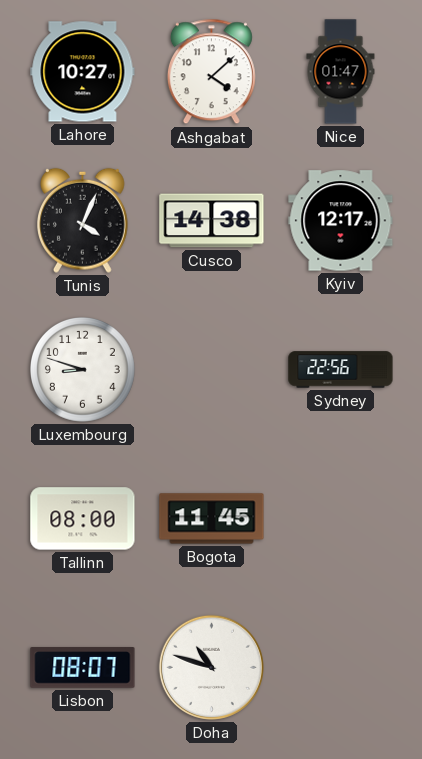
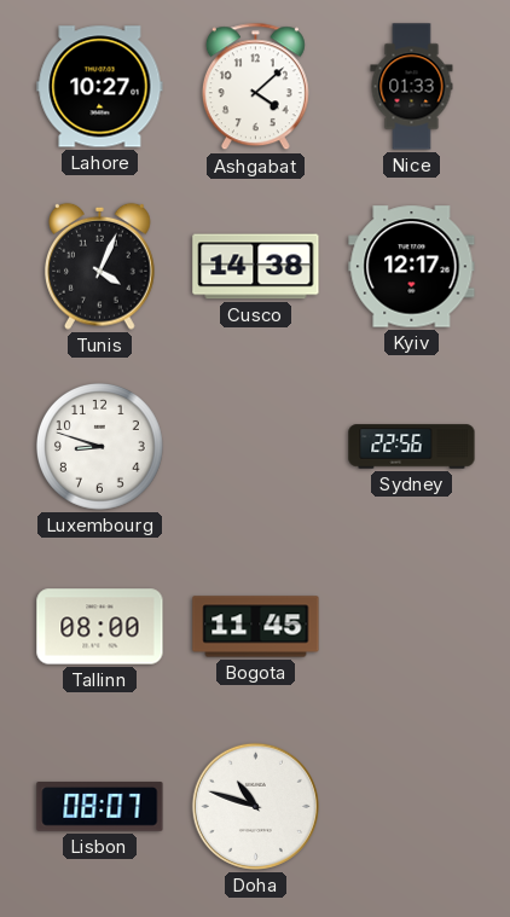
Nice: 01:47 -> 01:33 (412, 87)
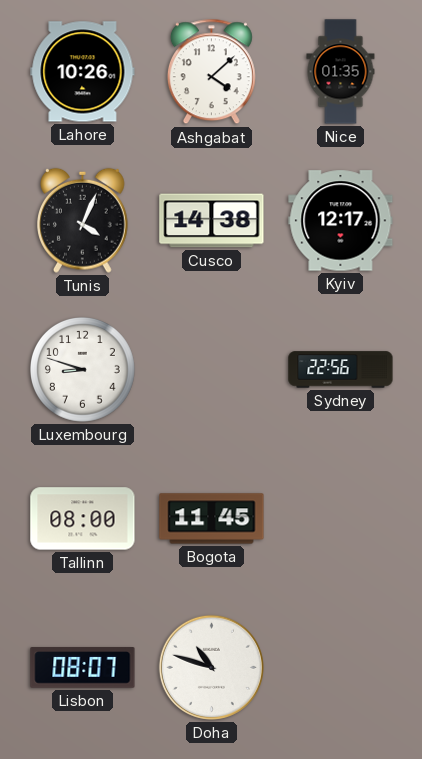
Lahore: 10:27 -> 10:26 (83, 72)
Nice: 01:33 -> 01:35 (341, 72)
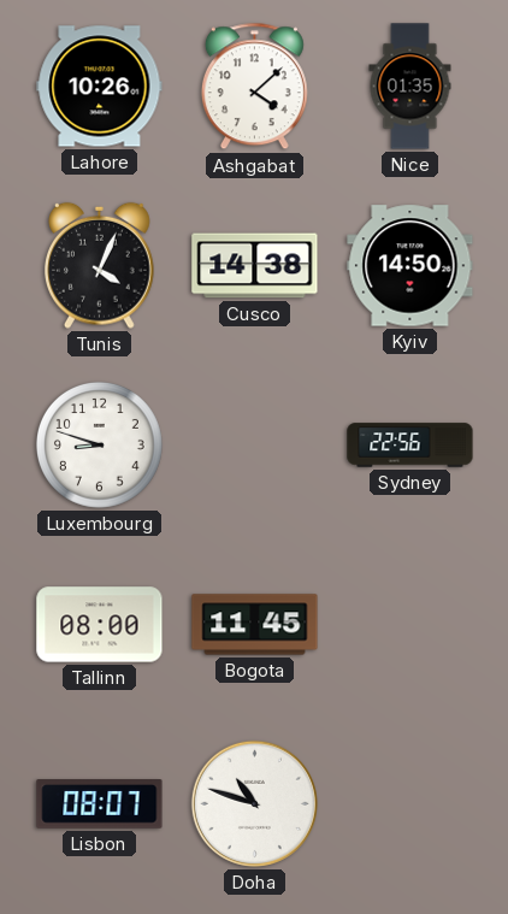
Kyiv: 12:17 -> 14:50 (410, 266)
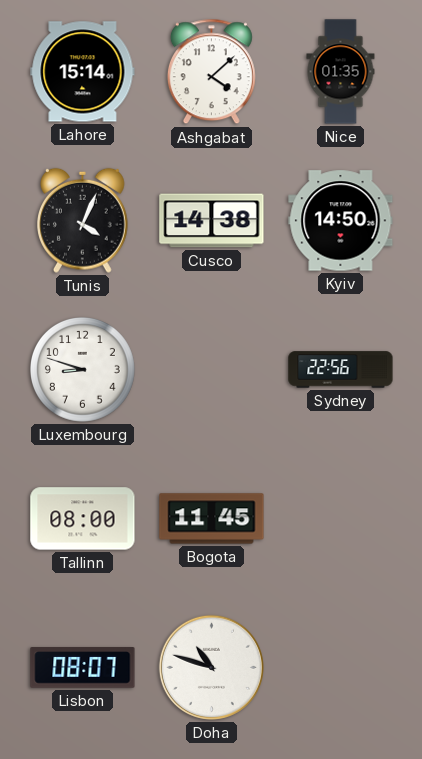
Lahore: 10:26 -> 15:14 (83, 72)
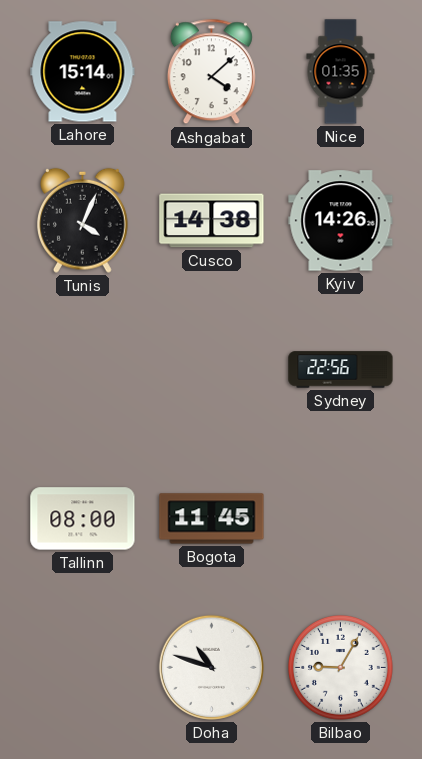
Kyiv: 14:50 -> 14:26 (341, 221)
Luxembourg: 8:48 -> none (83, 370)
Lisbon: 08:07 -> none (83, 668)
Bilbao: none -> 9:05 (341, 668)
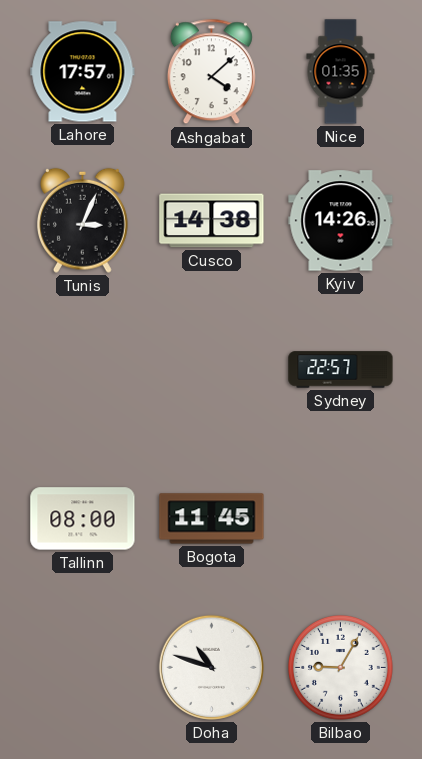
Lahore: 15:14 -> 17:57 (83, 72)
Tunis: 4:04 -> 3:04 (83, 220)
Sydney: 22:56 -> 22:57 (341, 370)
